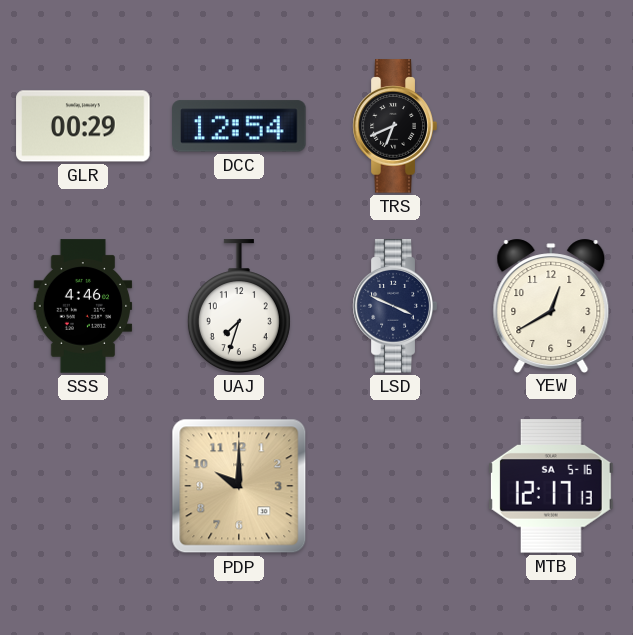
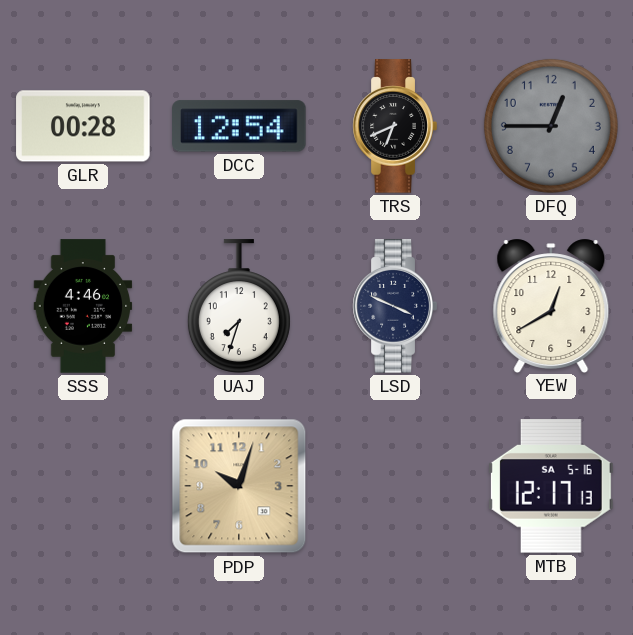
GLR: 00:29 -> 00:28 (83, 126)
DFQ: none -> 12:45 (551, 126)
PDP: 10:00 -> 10:03 (239, 486)
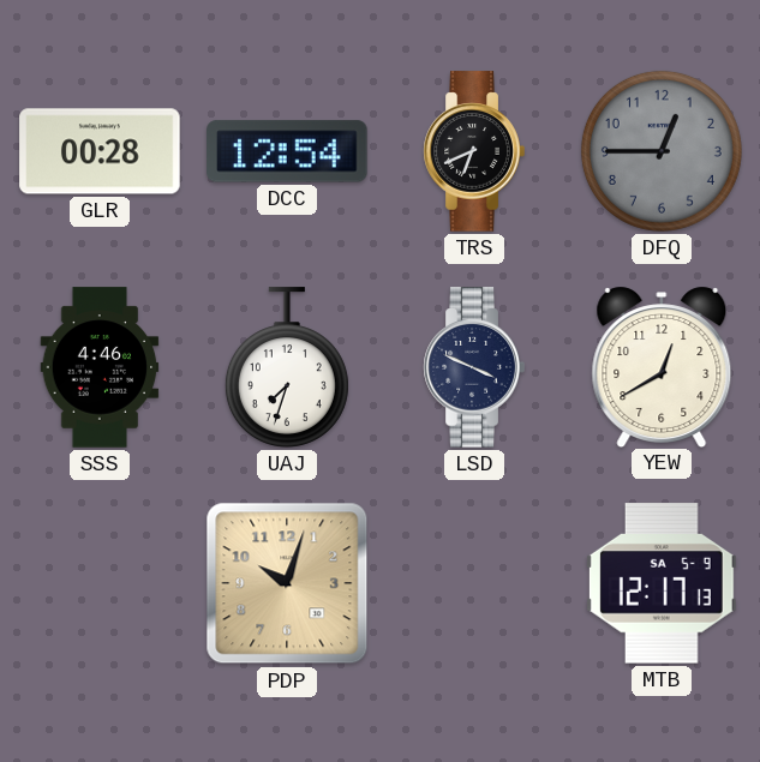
MTB date: SA 5-16 -> SA 5-9 (662, 583)
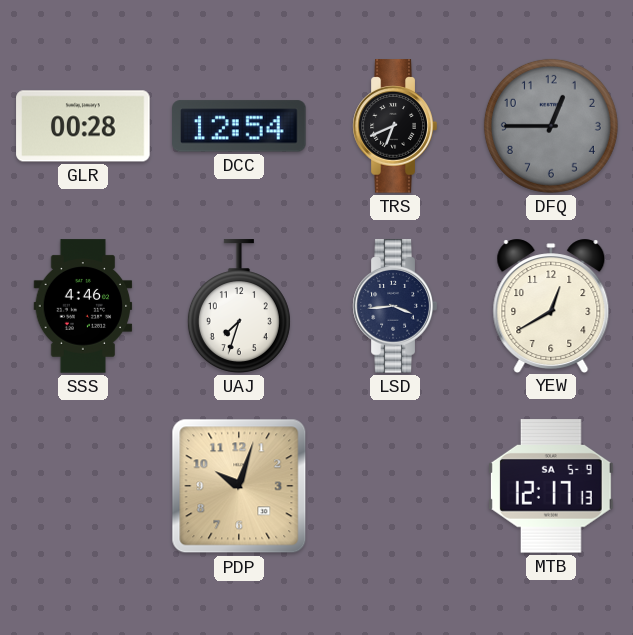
LSD: 3:49 -> 3:44 (395, 306)
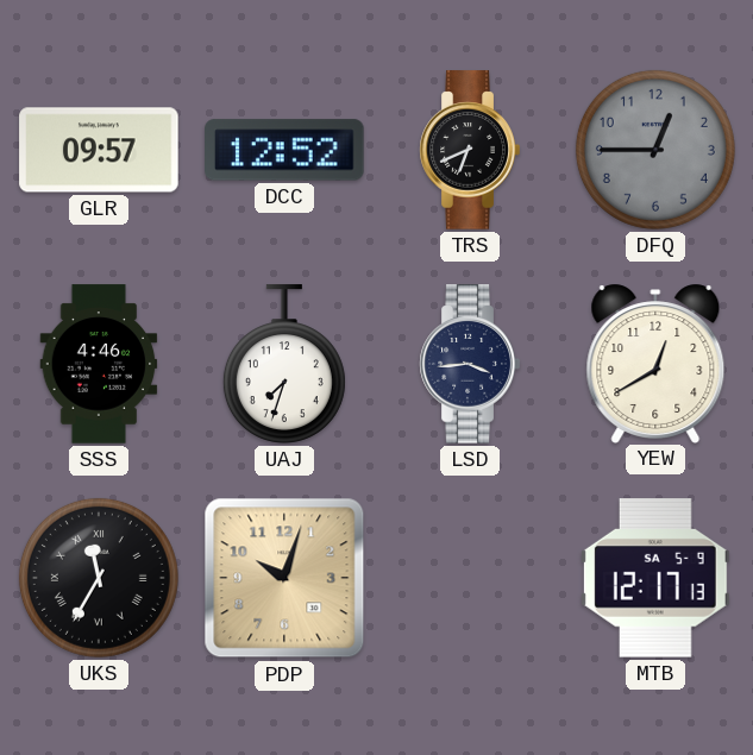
GLR: 00:28 -> 09:57 (99, 150)
DCC: 12:54 -> 12:52 (284, 150)
UKS: none -> 11:35 (99, 578)
